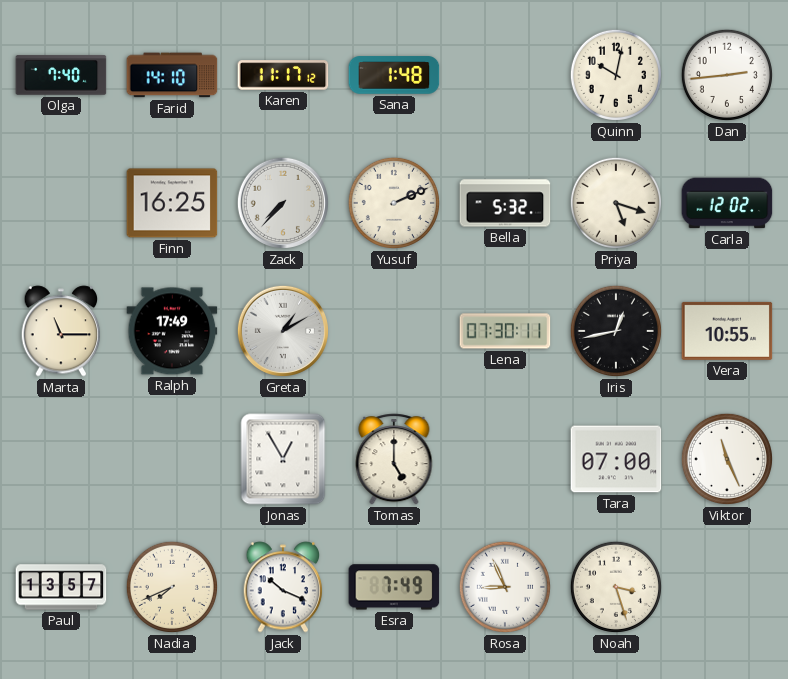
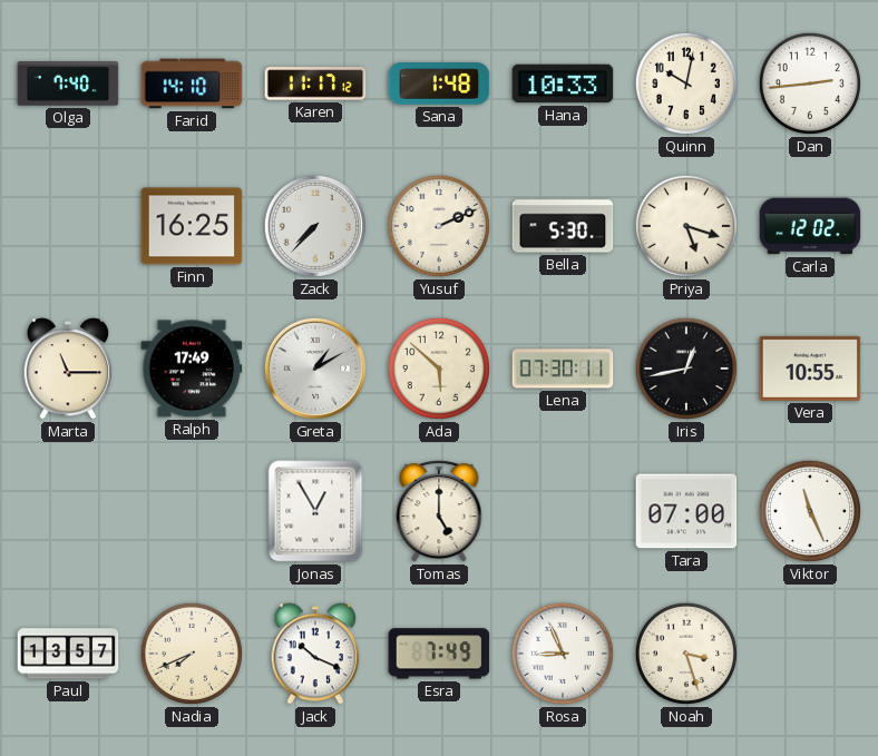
Hana: none -> 10:33 (563, 84)
Bella: 5:32 -> 5:30 (563, 226)
Ada: none -> 5:52 (439, 369)
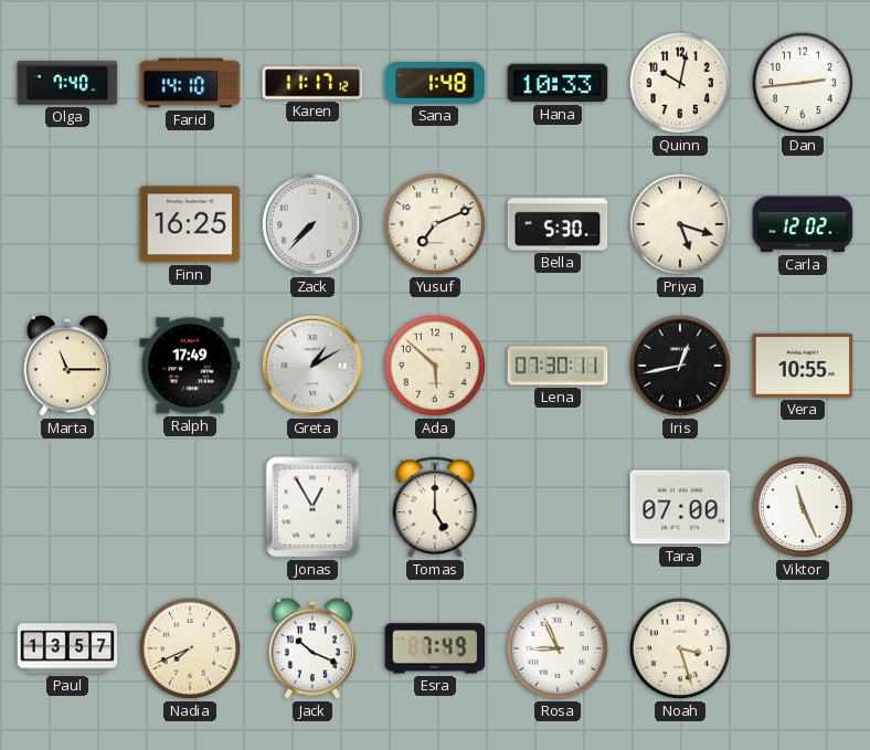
Yusuf: 2:11 -> 7:11 (435, 224)
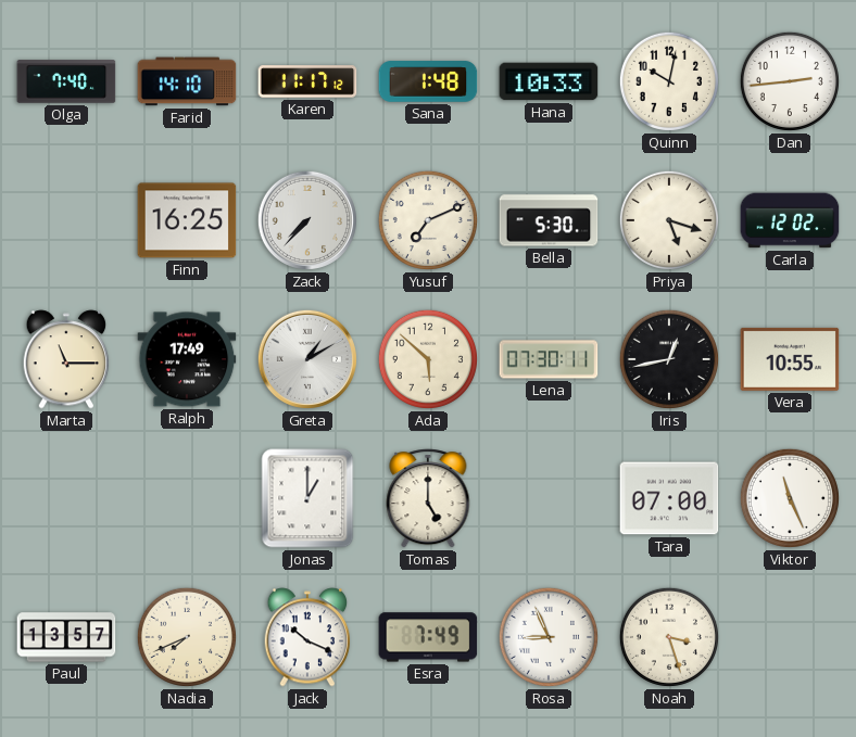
Jonas: 12:55 -> 1:00 (307, 498)
